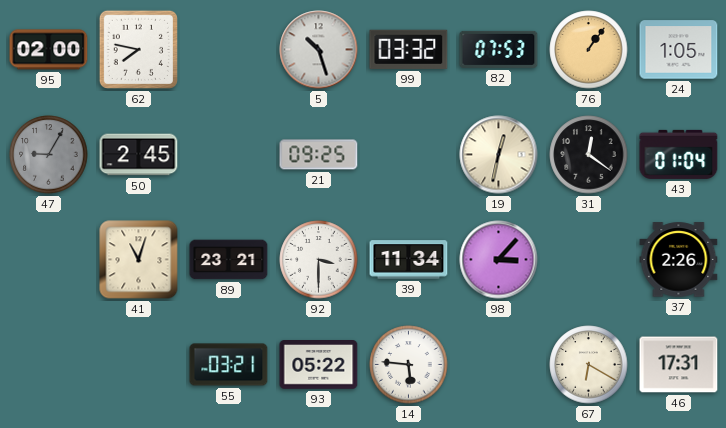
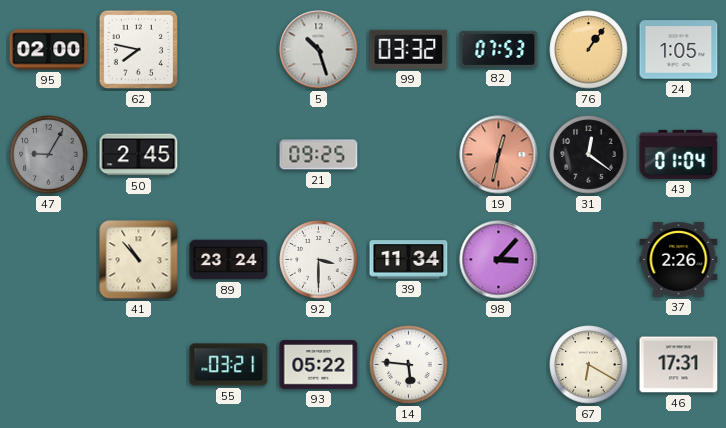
19 dial: cream -> salmon (499, 155)
41: 11:03 -> 10:53 (139, 260)
89: 23:21 -> 23:24 (229, 260)
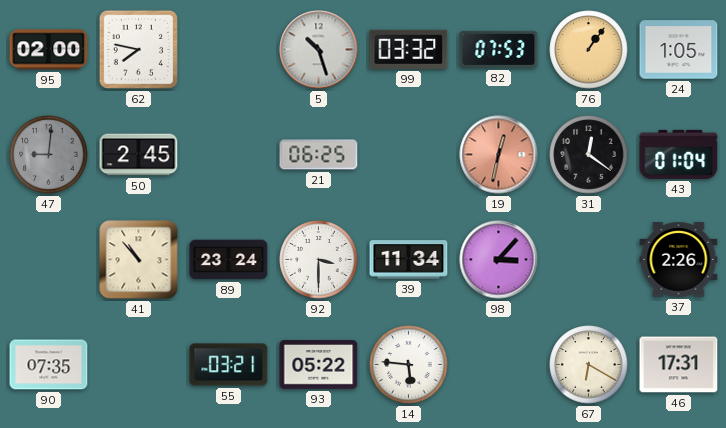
47: 9:05 -> 9:01 (49, 155)
21: 09:25 -> 06:25 (319, 155)
90: none -> 07:35 (49, 365)
